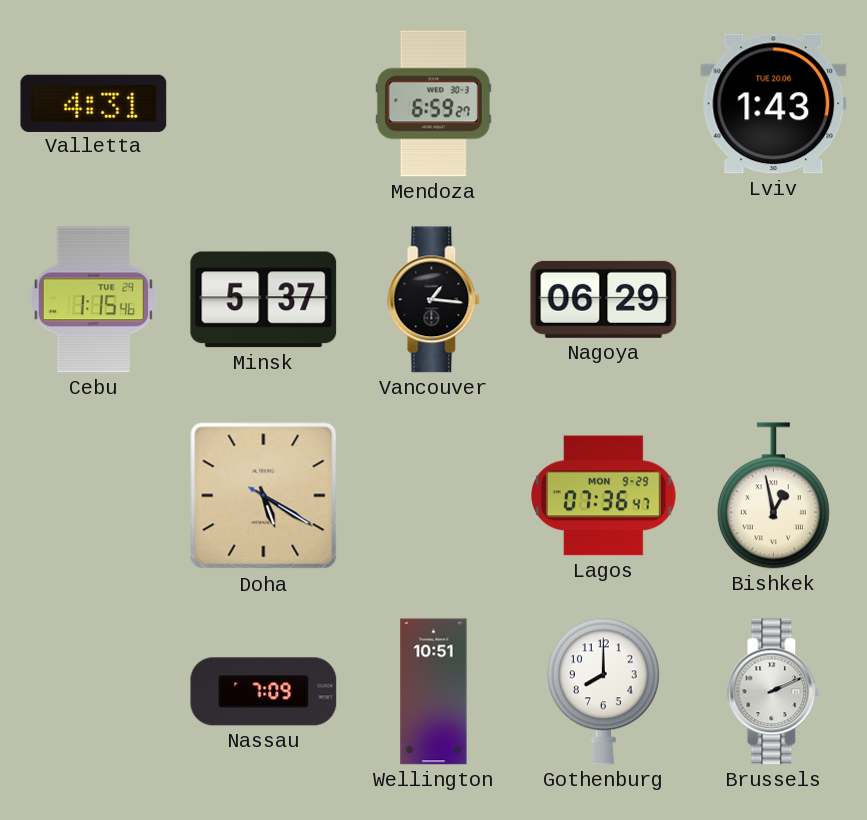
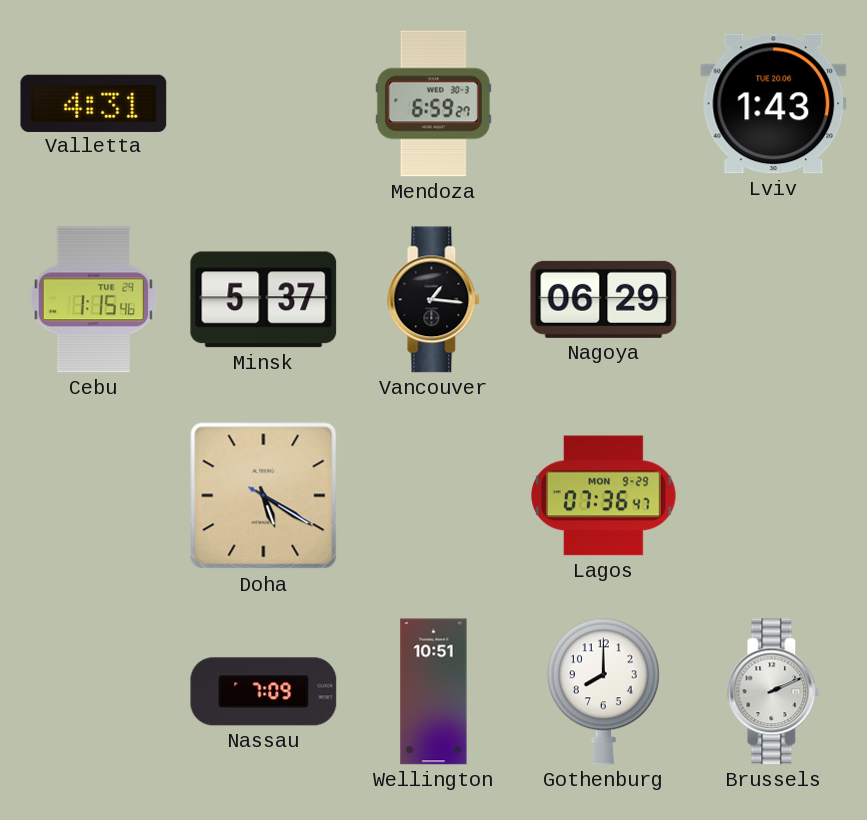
Bishkek: 12:58 -> none (773, 496)
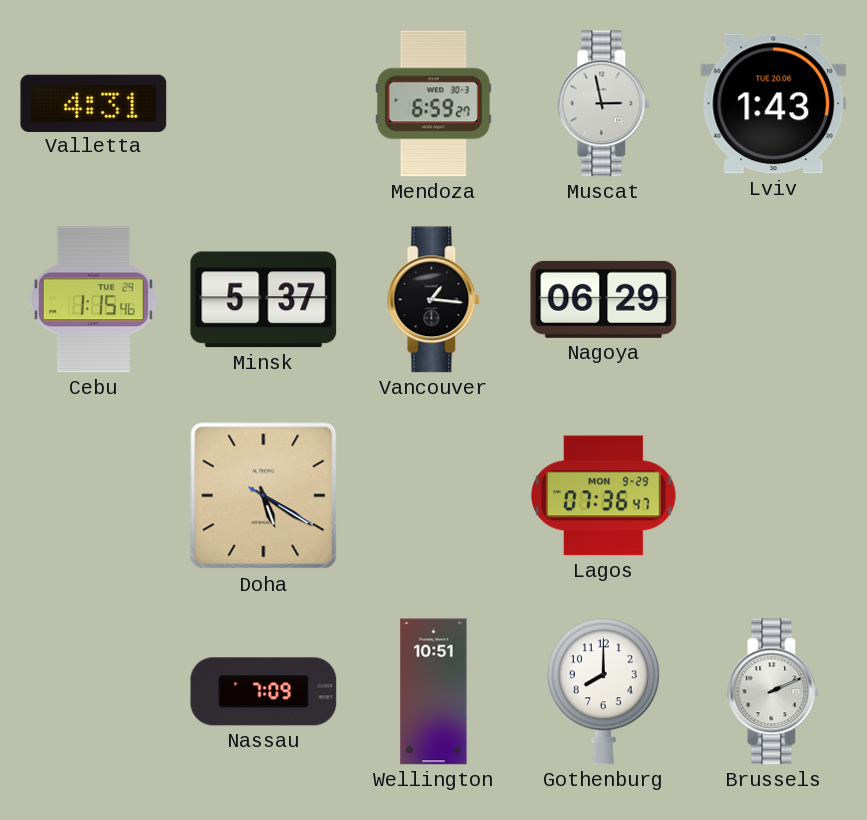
Muscat: none -> 2:58 (604, 104)
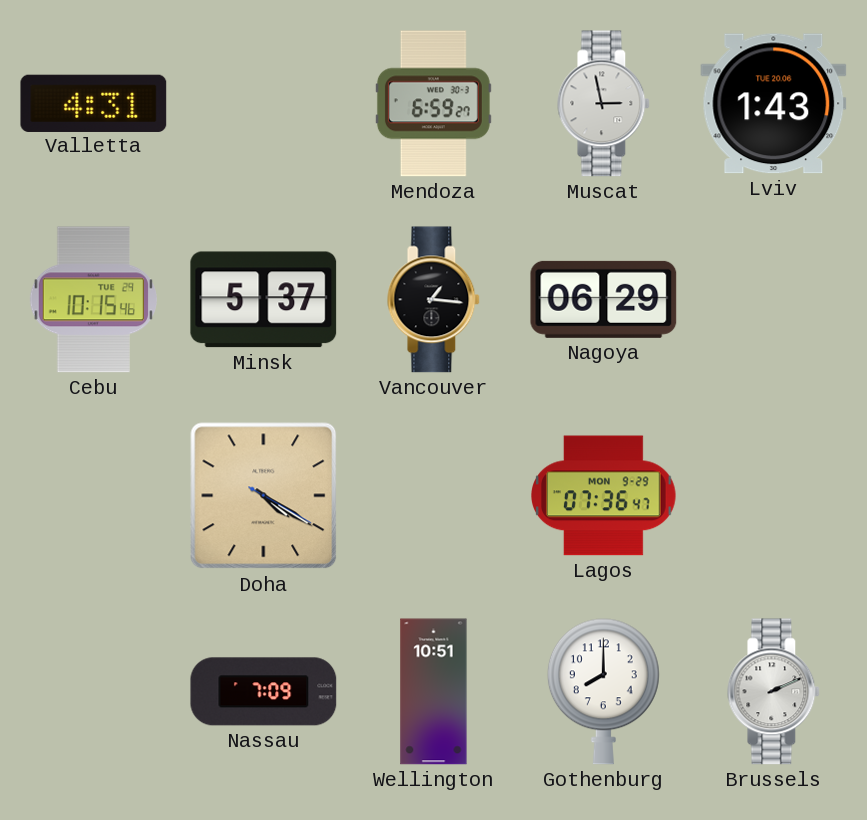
Cebu: 1:15 -> 10:15 (93, 300)
Doha: 5:20 -> 4:20 (264, 496)
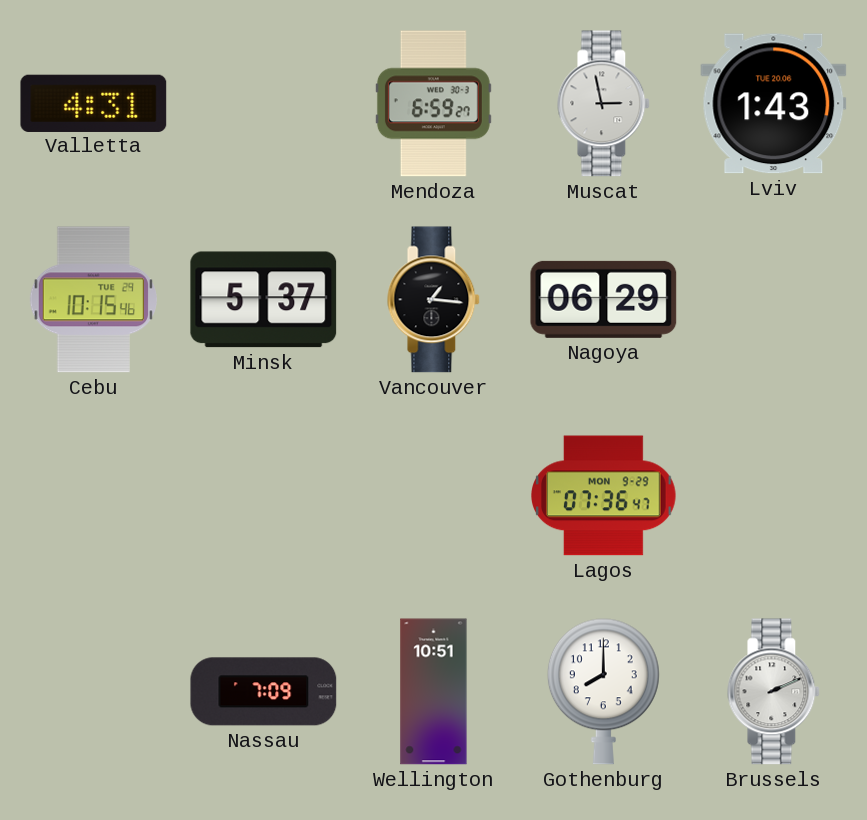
Doha: 4:20 -> none (264, 496)
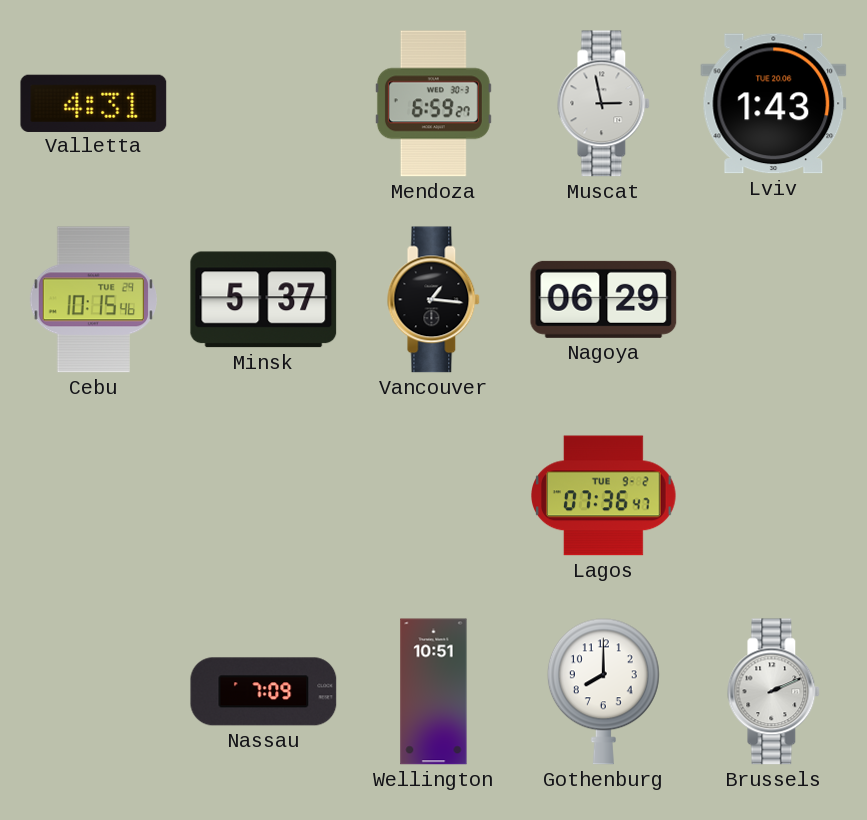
Lagos date: MON 9-29 -> TUE 9-2 (604, 496)
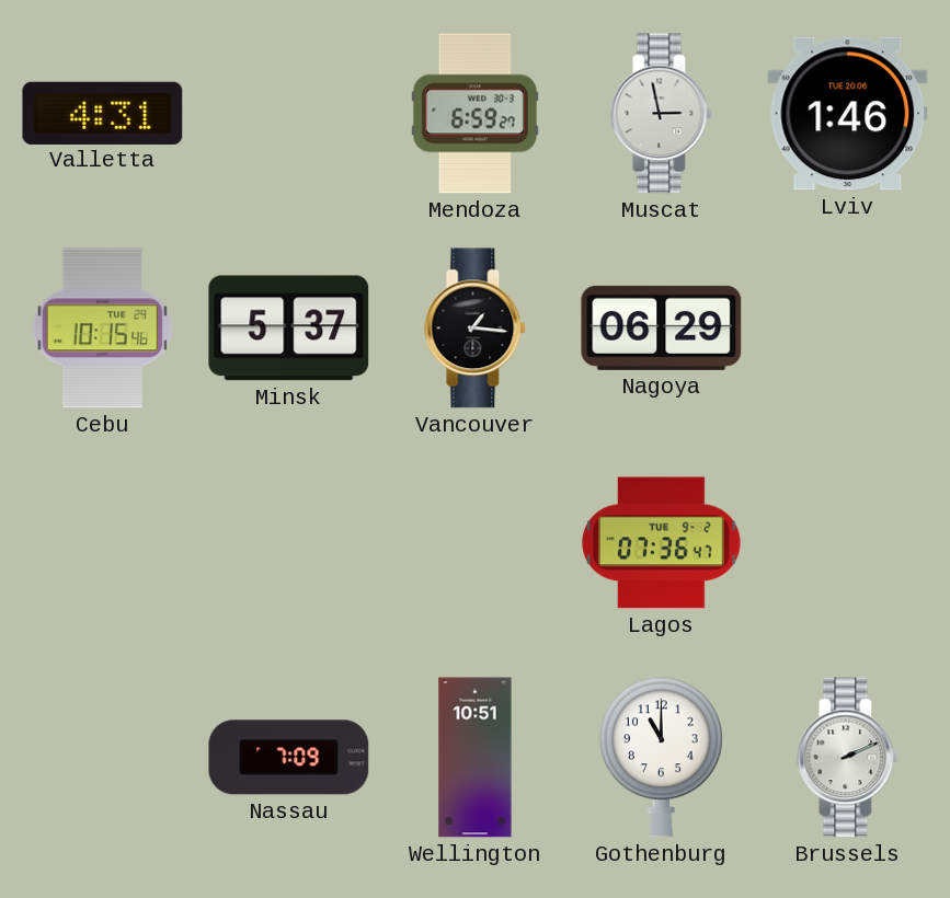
Lviv: 1:43 -> 1:46 (848, 114)
Gothenburg: 8:00 -> 11:00 (661, 758)
